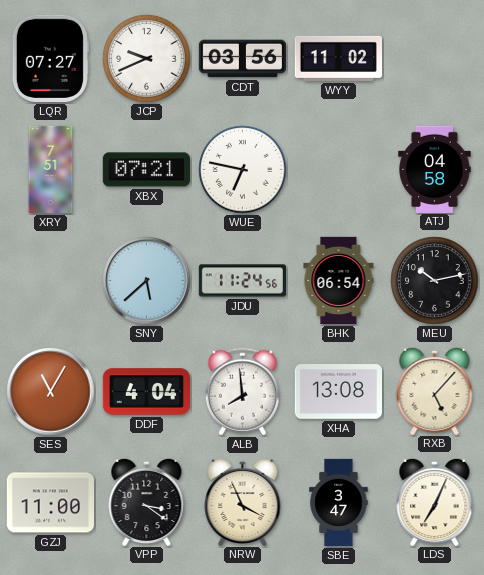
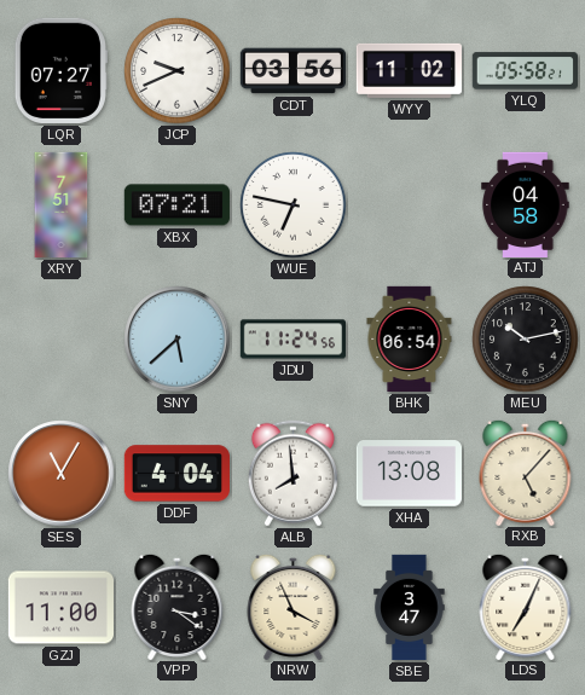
YLQ: none -> 05:58 (525, 71)
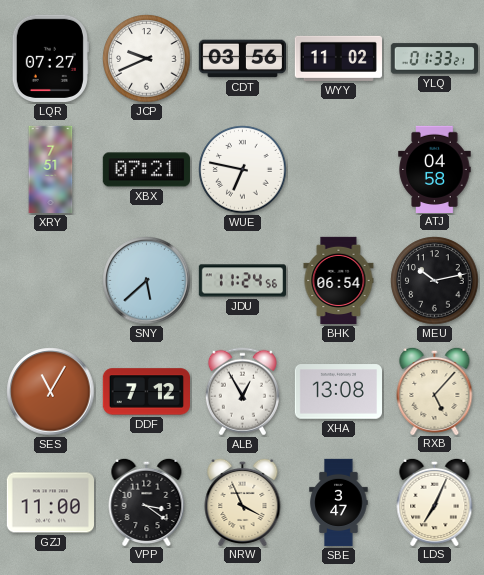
YLQ: 05:58 -> 01:33 (434, 59)
DDF: 4:04 -> 7:12 (146, 392)
ALB: 7:59 -> 12:55 (242, 392)
